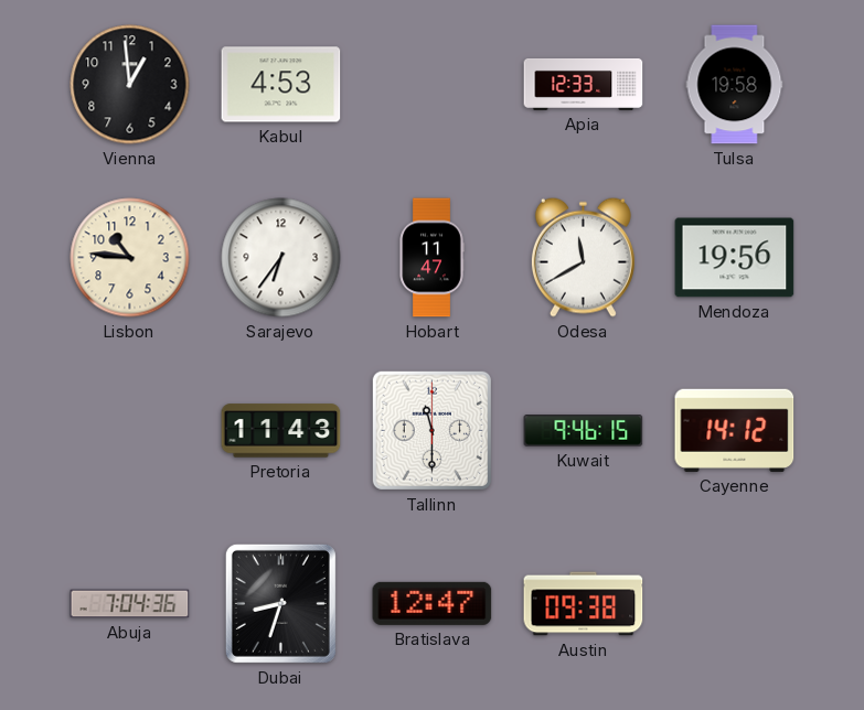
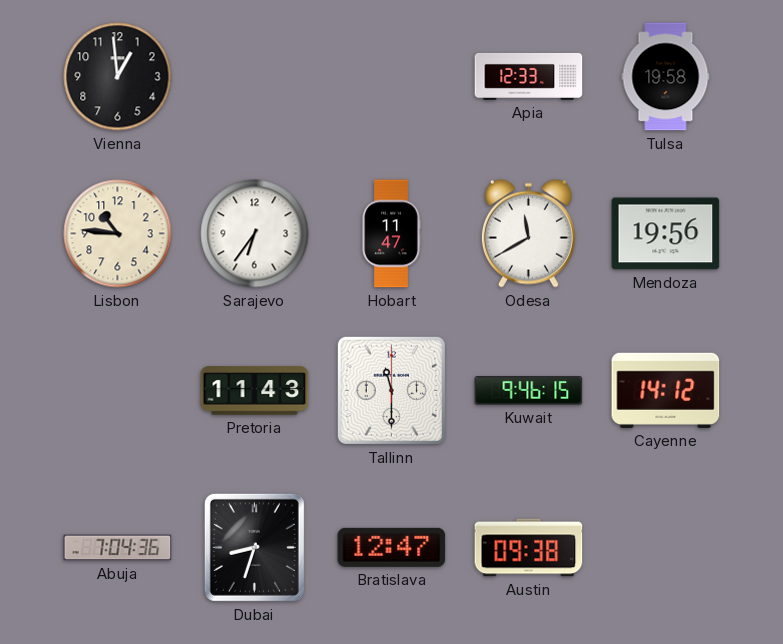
Kabul: 4:53 -> none (281, 85)
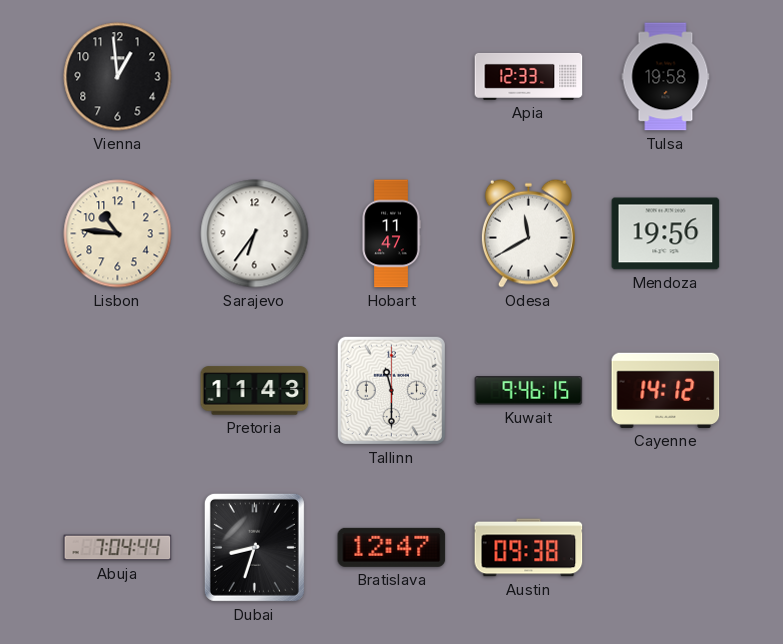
Abuja: 7:04:36 -> 7:04:44 (118, 548)
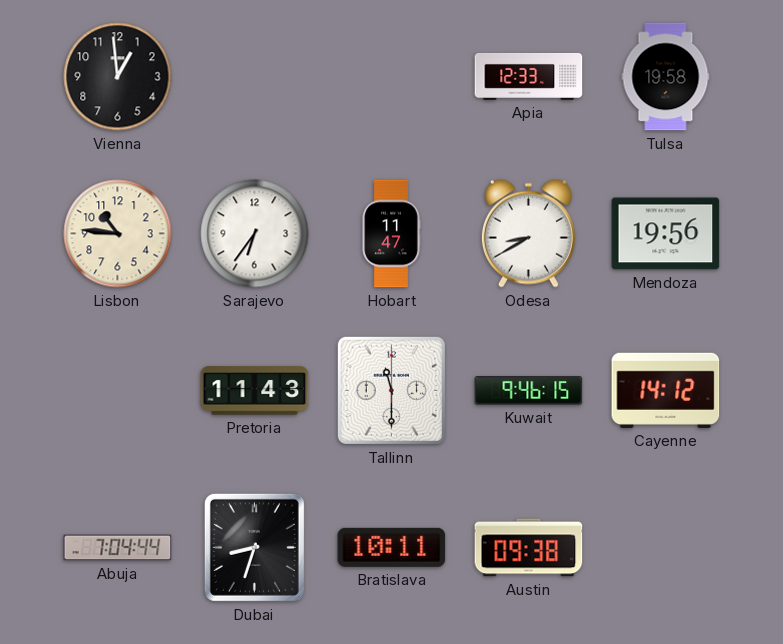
Odesa: 11:40 -> 8:40 (528, 233)
Bratislava: 12:47 -> 10:11 (392, 547)
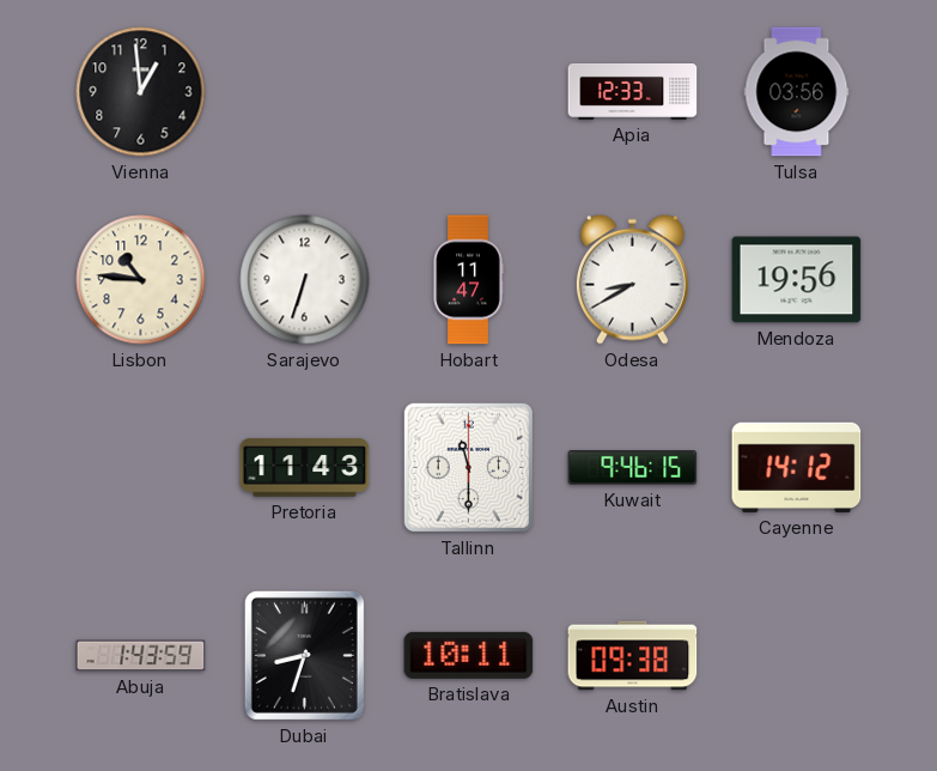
Tulsa: 19:58 -> 03:56 (797, 92)
Sarajevo: 6:36 -> 6:33 (305, 280)
Abuja: 7:04 -> 1:43 (141, 656)
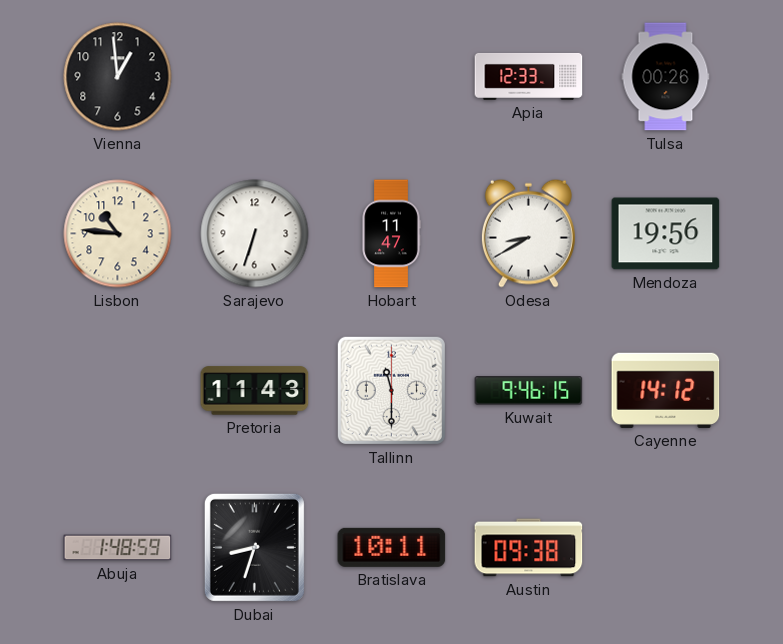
Tulsa: 03:56 -> 00:26 (666, 77)
Abuja: 1:43 -> 1:48 (118, 548)
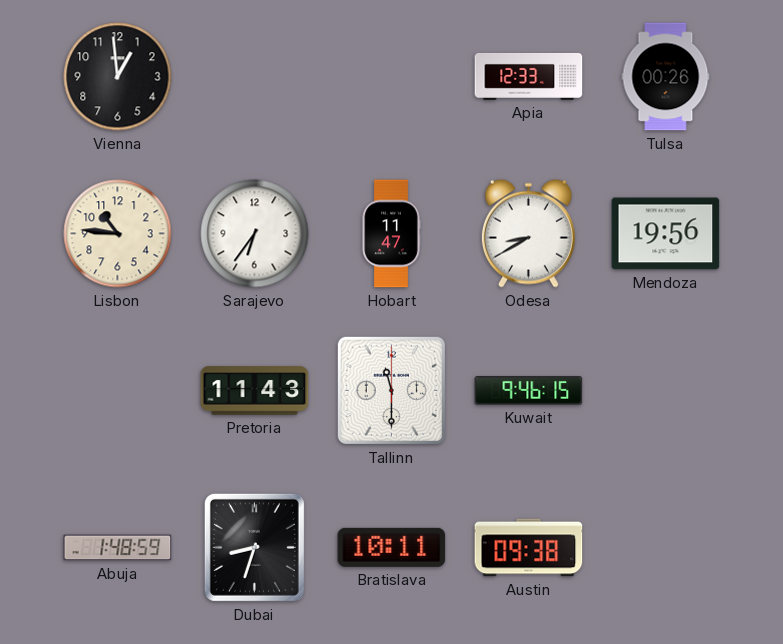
Sarajevo: 6:33 -> 6:36 (255, 234)
Cayenne: 14:12 -> none (666, 390)
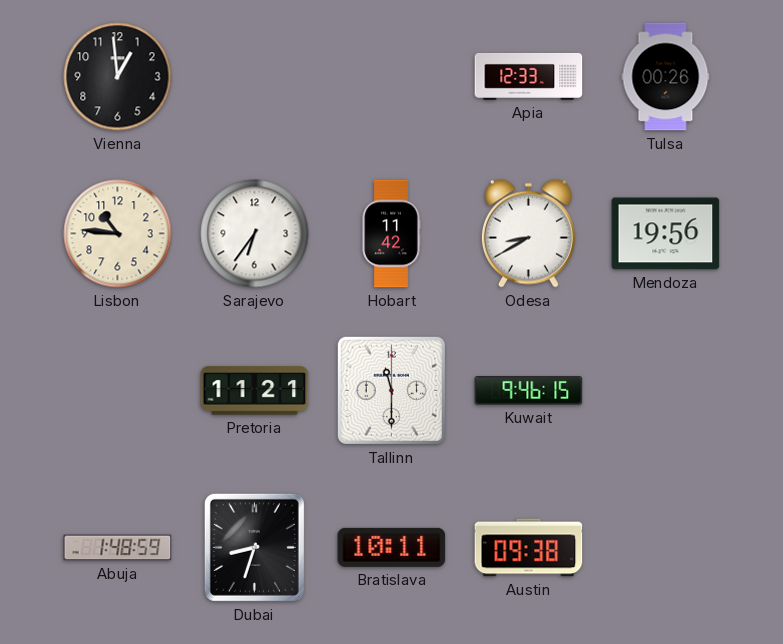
Hobart: 11:47 -> 11:42 (391, 234)
Pretoria: 11:43 -> 11:21 (255, 391)
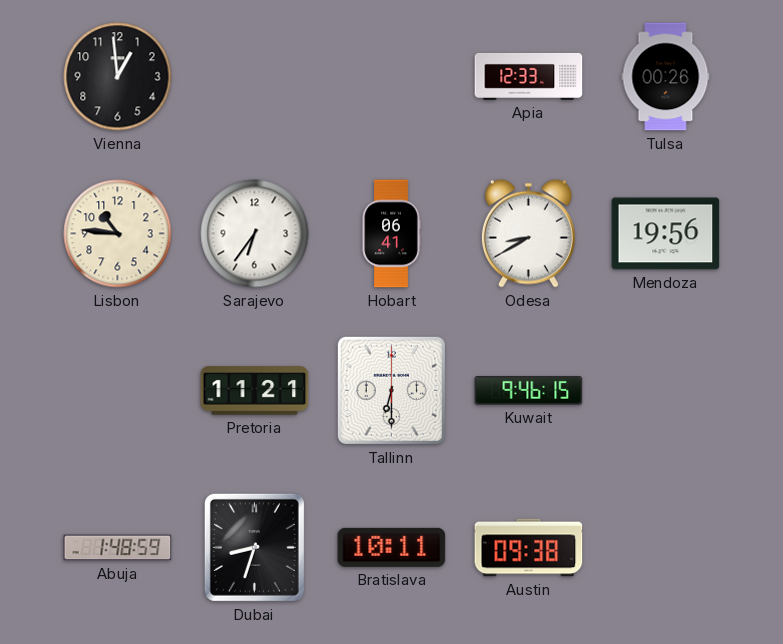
Hobart: 11:42 -> 06:41 (391, 234)
Tallinn: 11:30 -> 6:30 (391, 390)
